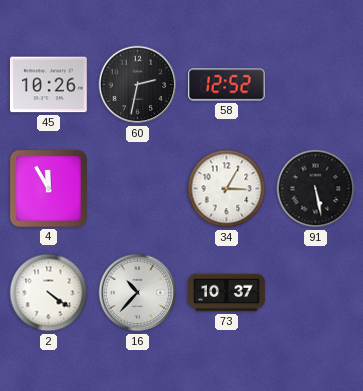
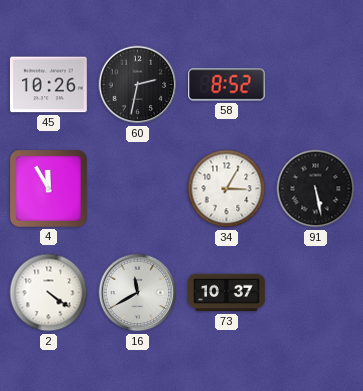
58: 12:52 -> 8:52 (227, 85)
16: 10:37 -> 11:40 (138, 293)
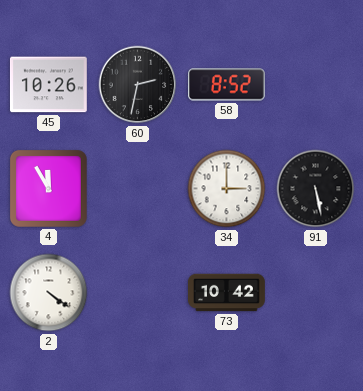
34: 3:05 -> 3:00 (227, 189)
16: 11:40 -> none (138, 293)
73: 10:37 -> 10:42 (227, 293)
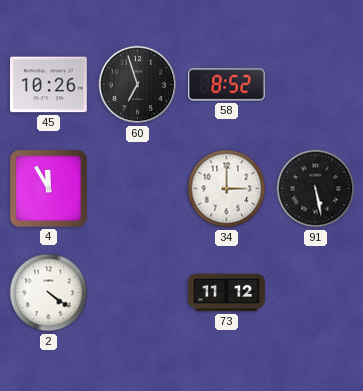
60: 2:32 -> 6:57 (138, 85)
73: 10:42 -> 11:12 (227, 293)
